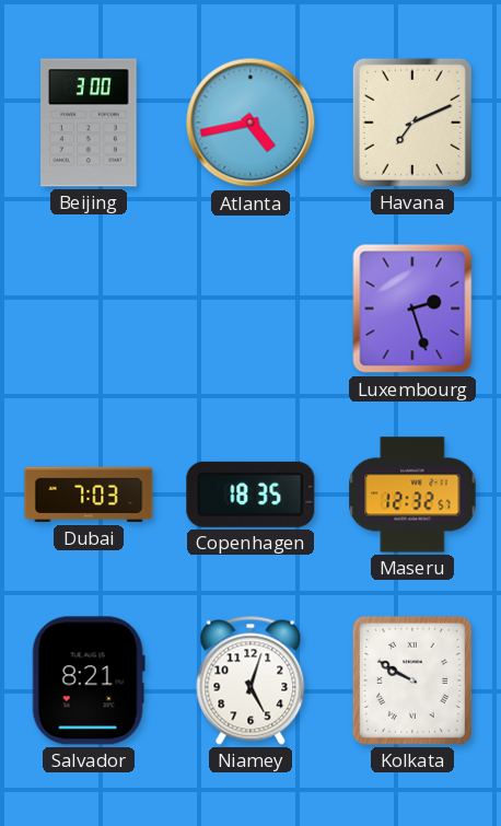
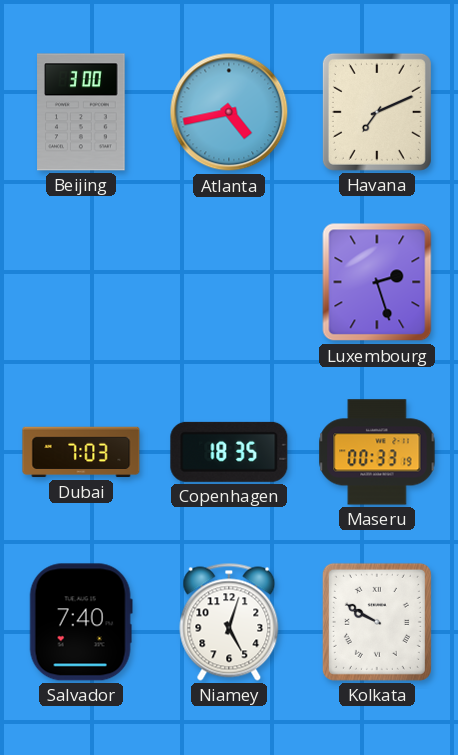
Maseru: 12:32 -> 00:33 (377, 452)
Salvador: 8:21 -> 7:40 (81, 622)
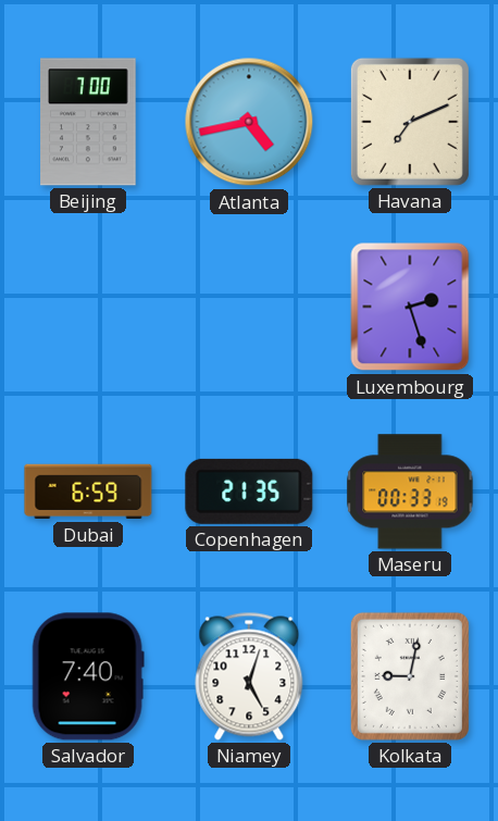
Beijing: 3:00 -> 7:00 (88, 122)
Dubai: 7:03 -> 6:59 (88, 492)
Copenhagen: 18:35 -> 21:35 (249, 492)
Kolkata: 9:50 -> 9:02 (410, 676)
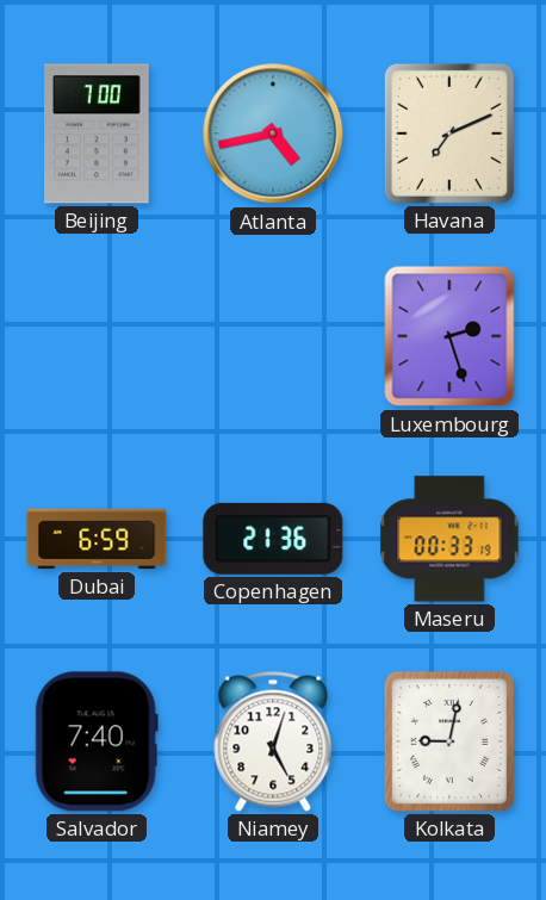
Copenhagen: 21:35 -> 21:36 (273, 539)
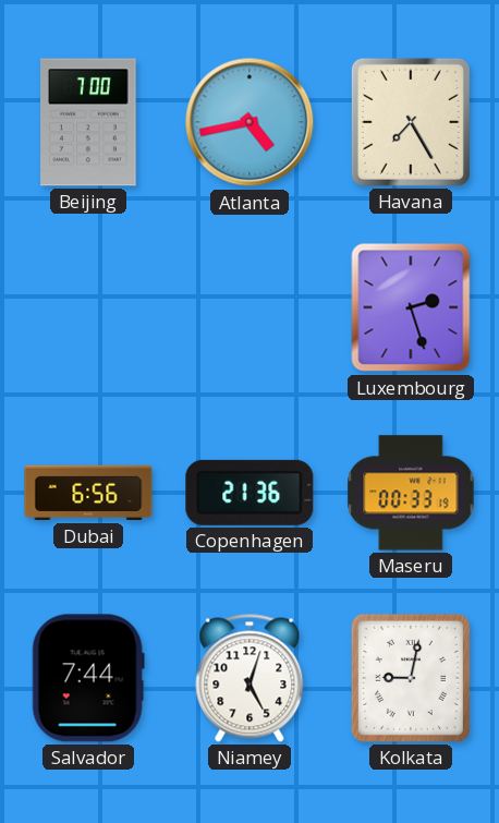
Havana: 7:11 -> 7:25 (411, 122)
Dubai: 6:59 -> 6:56 (88, 493)
Salvador: 7:40 -> 7:44 (88, 678)
